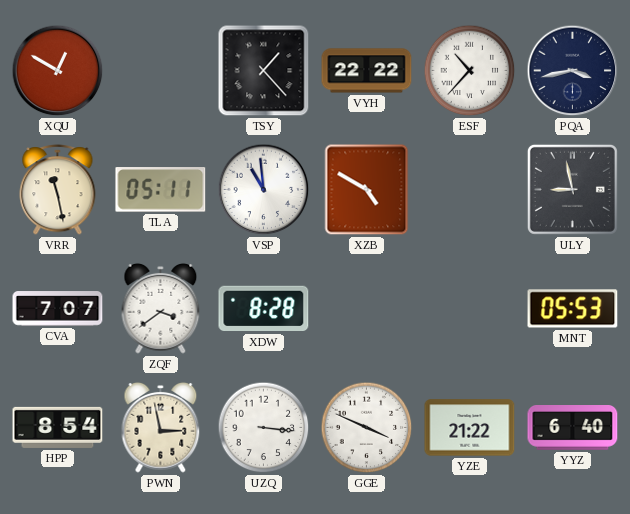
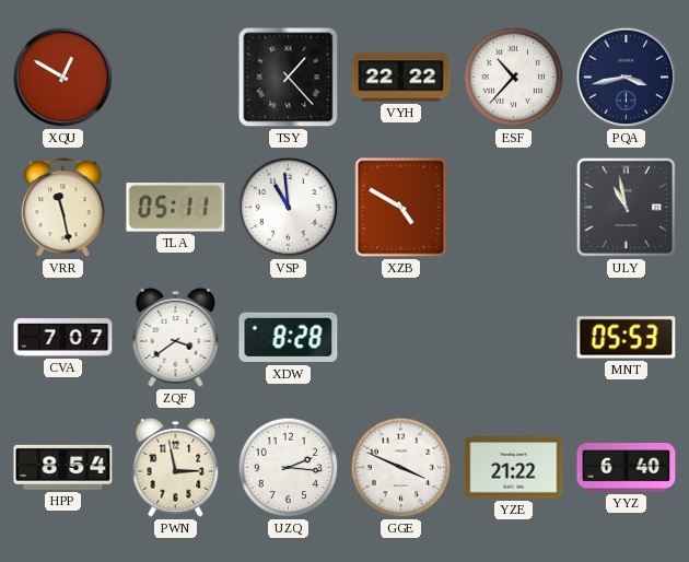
ULY: 8:58 -> 10:58 (626, 207)
UZQ: 3:16 -> 2:16 (289, 468)
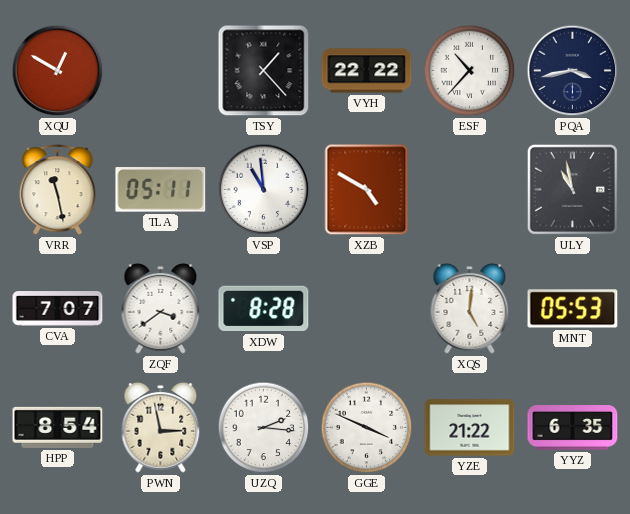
XQS: none -> 5:01 (470, 308)
YYZ: 6:40 -> 6:35 (573, 428)
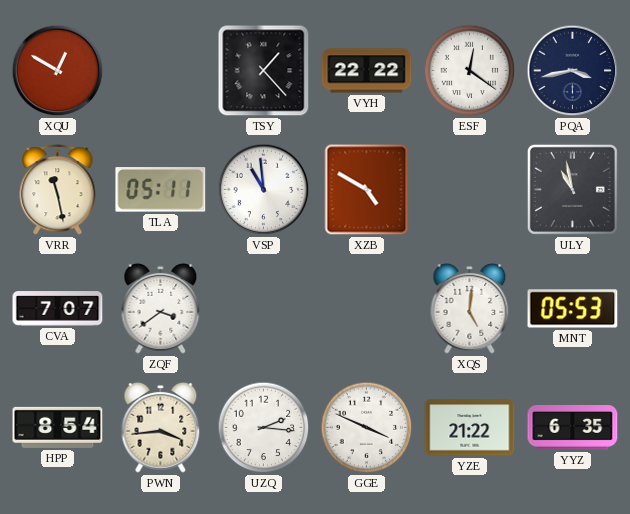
ESF: 10:37 -> 12:21 (470, 71)
XDW: 8:28 -> none (264, 309)
PWN: 2:58 -> 3:44 (161, 427)
